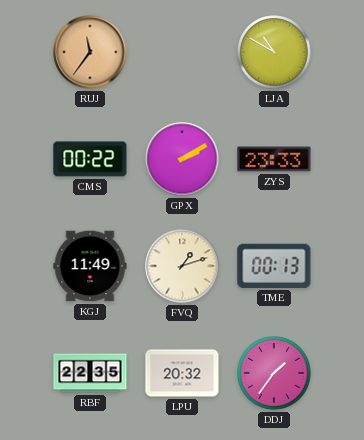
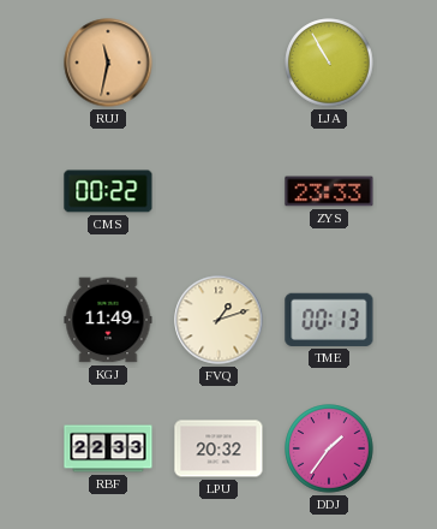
RUJ: 11:36 -> 11:32 (108, 63)
LJA: 10:50 -> 10:55 (329, 63)
GPX: 2:10 -> none (182, 159)
RBF: 22:35 -> 22:33 (108, 448)
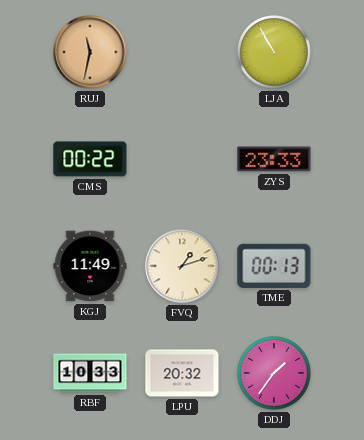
RBF: 22:33 -> 10:33 (90, 373)
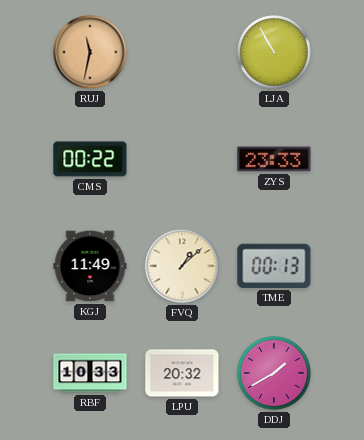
FVQ: 1:12 -> 1:08 (182, 266)
DDJ: 1:36 -> 1:40 (274, 373)
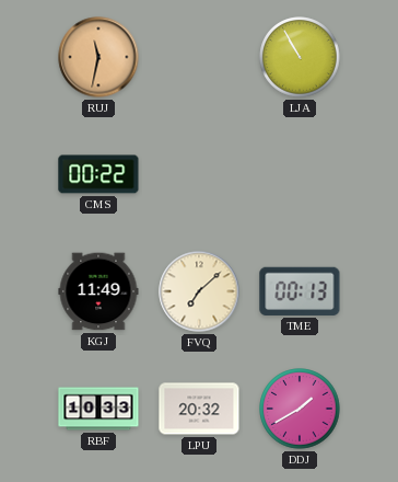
ZYS: 23:33 -> none (274, 159)
FVQ: 1:08 -> 7:08 (199, 291)
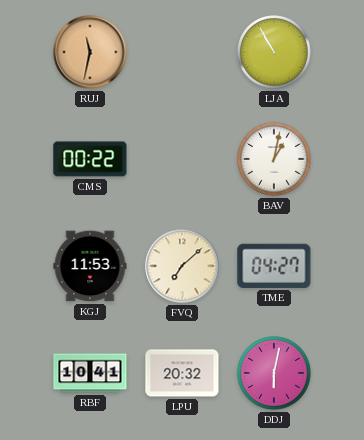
BAV: none -> 1:02 (274, 159)
KGJ: 11:49 -> 11:53 (90, 266)
TME: 00:13 -> 04:27 (274, 266)
RBF: 10:33 -> 10:41 (90, 373)
DDJ: 1:40 -> 6:02 (274, 373)
